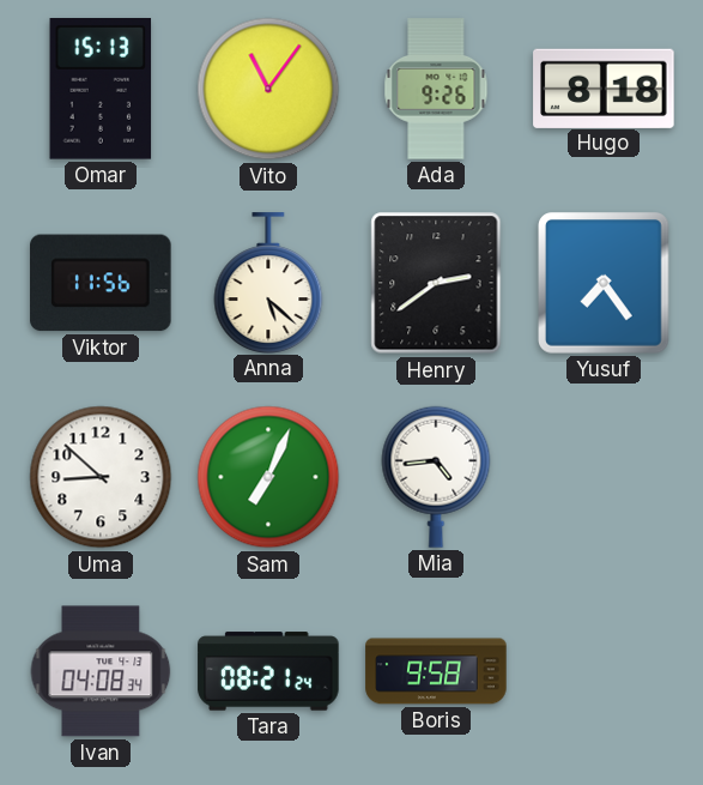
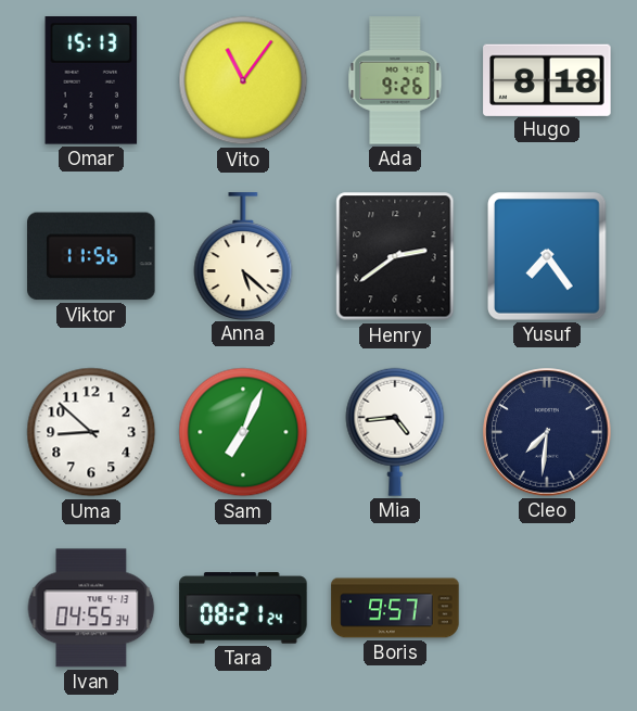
Cleo: none -> 7:31 (547, 432)
Ivan: 04:08 -> 04:55 (91, 608)
Boris: 9:58 -> 9:57 (395, 608)
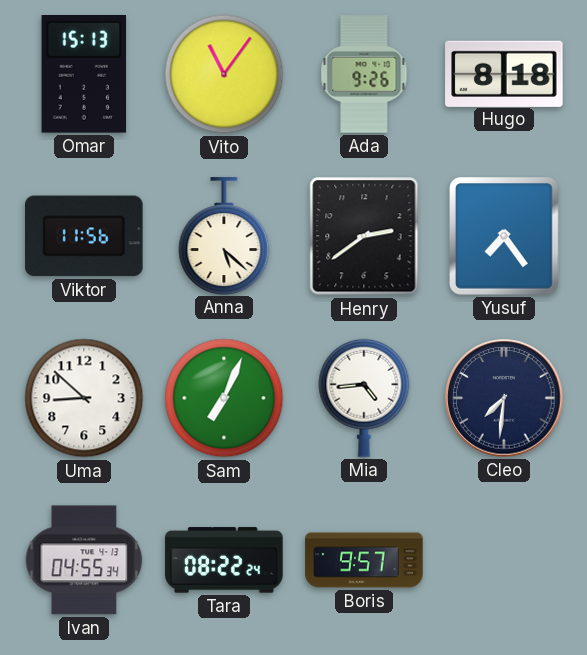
Tara: 08:21 -> 08:22 (224, 560)
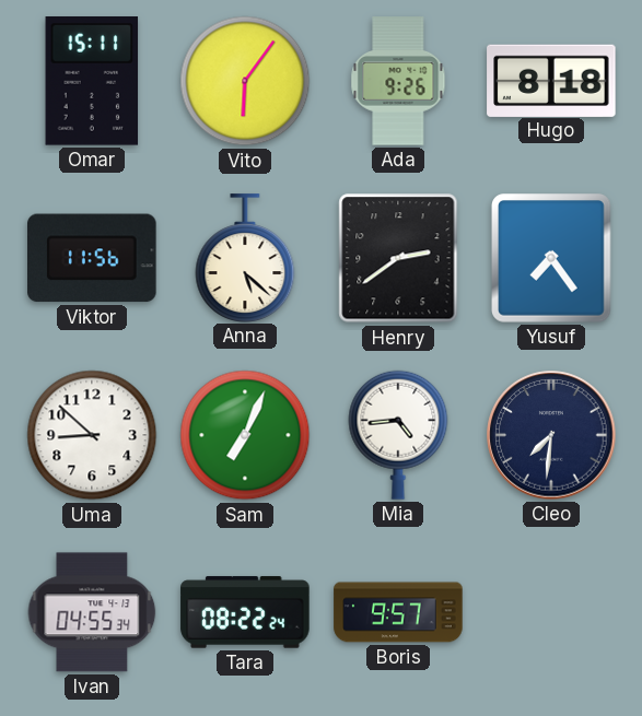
Omar: 15:13 -> 15:11 (92, 82)
Vito: 11:06 -> 6:06 (245, 81)
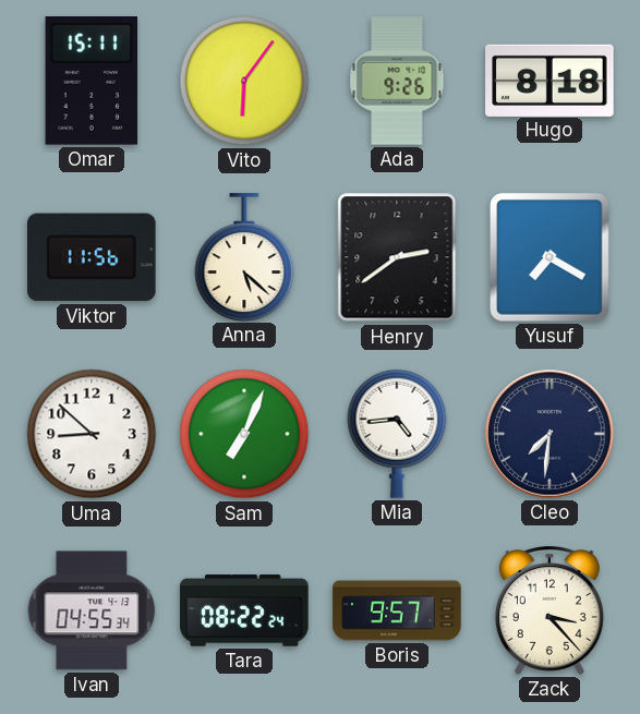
Yusuf: 7:24 -> 7:20 (550, 257)
Zack: none -> 3:23 (550, 610)
